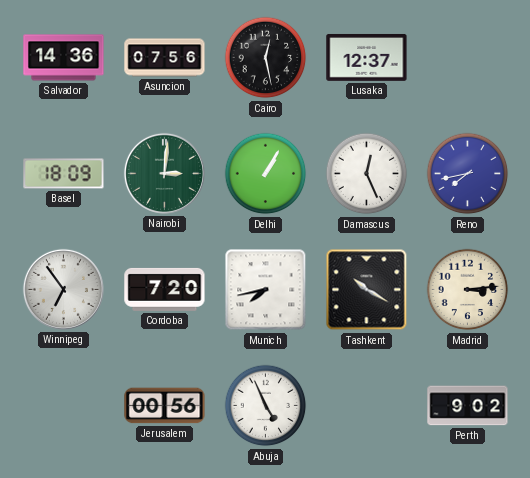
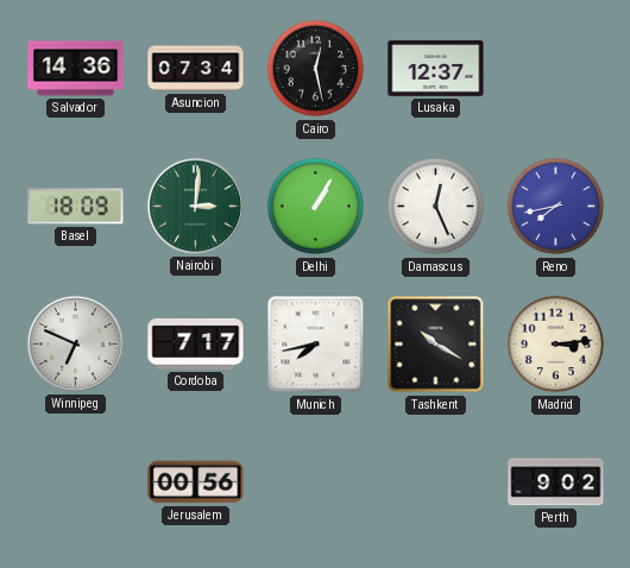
Asuncion: 07:56 -> 07:34 (196, 69)
Winnipeg: 6:54 -> 6:49 (75, 343)
Cordoba: 7:20 -> 7:17 (196, 343)
Abuja: 4:56 -> none (266, 406)
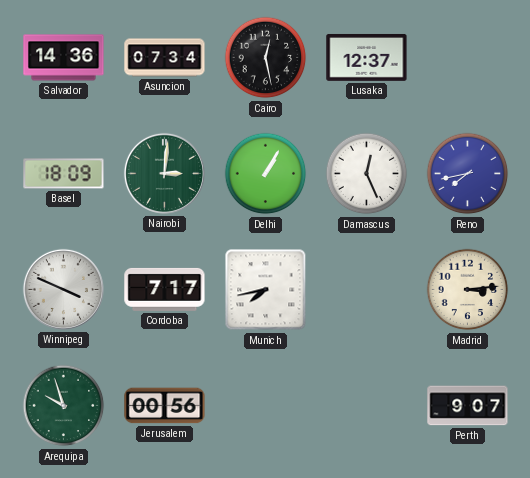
Winnipeg: 6:49 -> 3:49 (63, 289)
Tashkent: 10:20 -> none (436, 345)
Arequipa: none -> 9:57 (64, 406)
Perth: 9:02 -> 9:07 (468, 406)
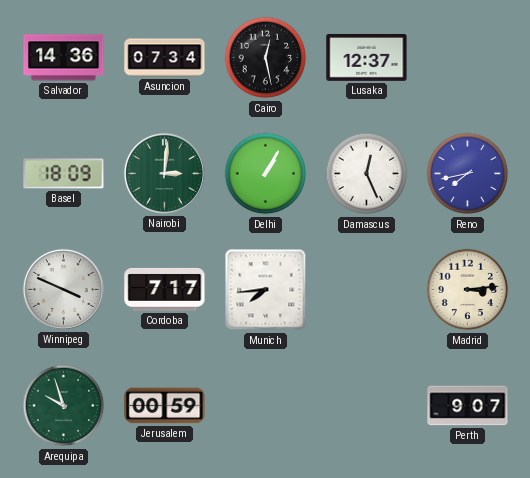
Munich: 7:43 -> 7:44 (266, 290)
Jerusalem: 00:56 -> 00:59 (165, 406)
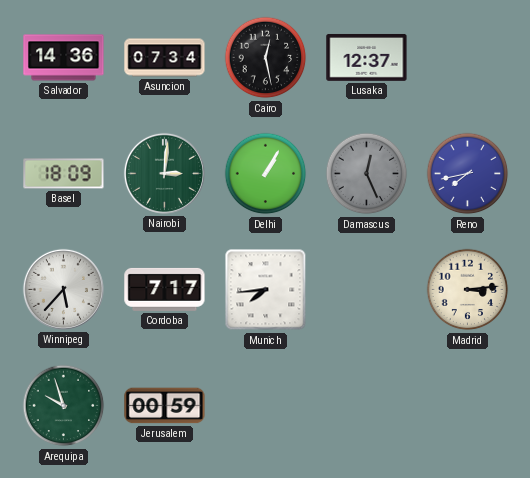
Damascus dial: white -> grey (367, 174)
Winnipeg: 3:49 -> 5:37 (63, 289)
Perth: 9:07 -> none (468, 406)
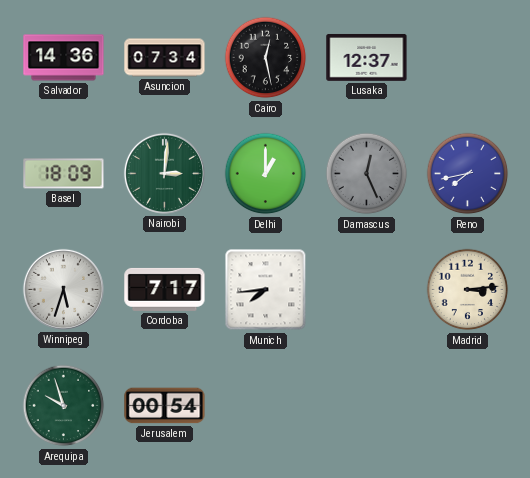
Delhi: 1:05 -> 1:00 (266, 174)
Winnipeg: 5:37 -> 5:33 (63, 289)
Jerusalem: 00:59 -> 00:54 (165, 406)
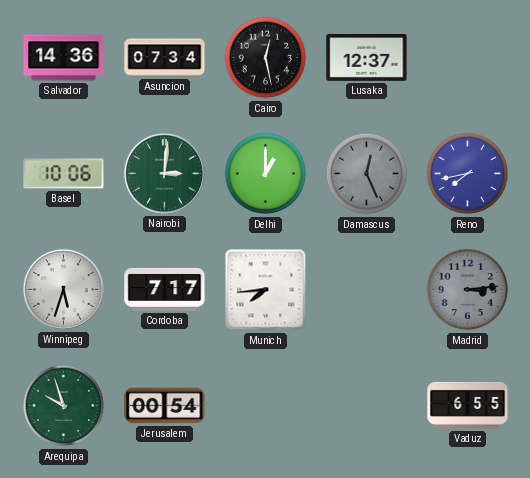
Basel: 18:09 -> 10:06 (64, 174)
Madrid dial: cream -> grey (468, 290)
Vaduz: none -> 6:55 (468, 405)
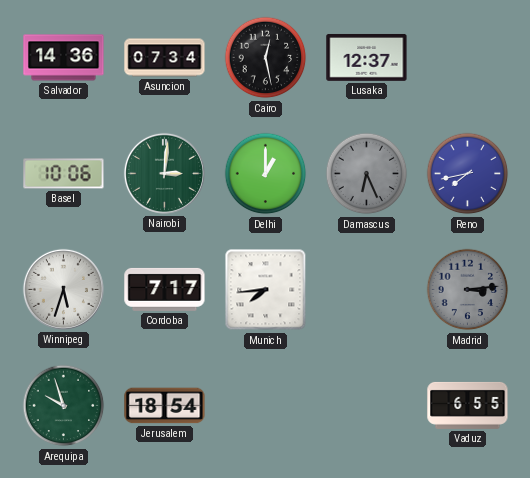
Damascus: 12:26 -> 6:26 (367, 174)
Jerusalem: 00:54 -> 18:54 (165, 406)
